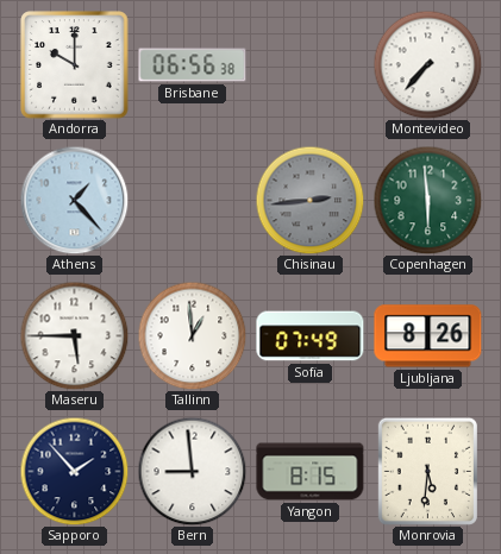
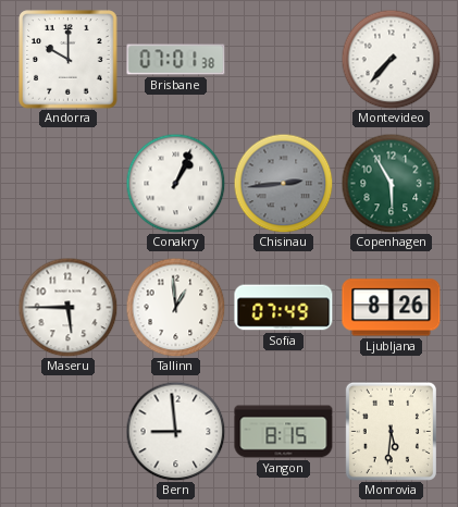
Brisbane: 06:56 -> 07:01 (176, 60)
Athens: 1:23 -> none (74, 200)
Conakry: none -> 1:04 (175, 183)
Copenhagen: 5:59 -> 5:55 (391, 183)
Sapporo: 1:53 -> none (74, 471)
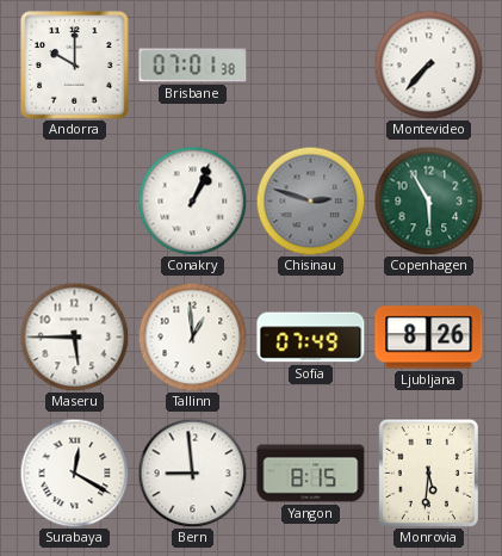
Chisinau: 2:44 -> 2:48 (310, 200)
Surabaya: none -> 12:20 (74, 472)
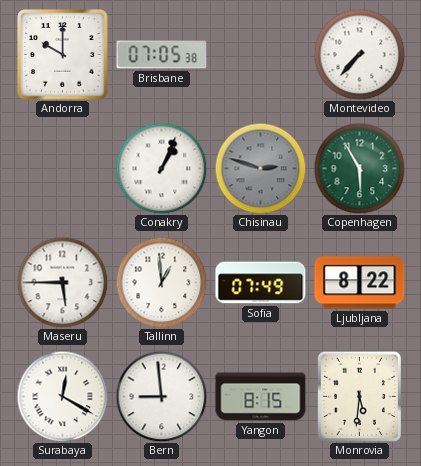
Brisbane: 07:01 -> 07:05 (162, 55)
Ljubljana: 8:26 -> 8:22 (360, 283)
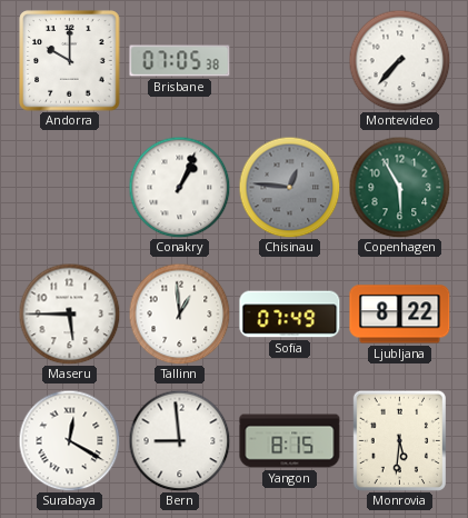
Chisinau: 2:48 -> 12:46 (289, 187)
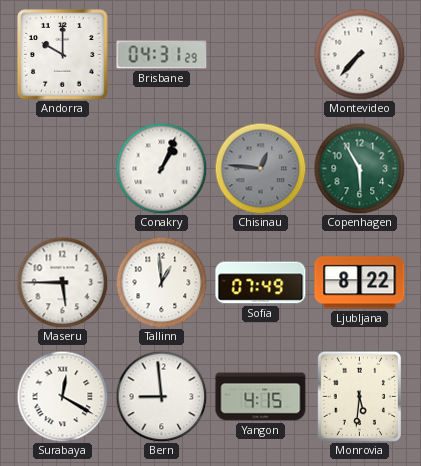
Brisbane: 07:05 -> 04:31 (162, 55)
Yangon: 8:15 -> 4:15 (261, 397)
